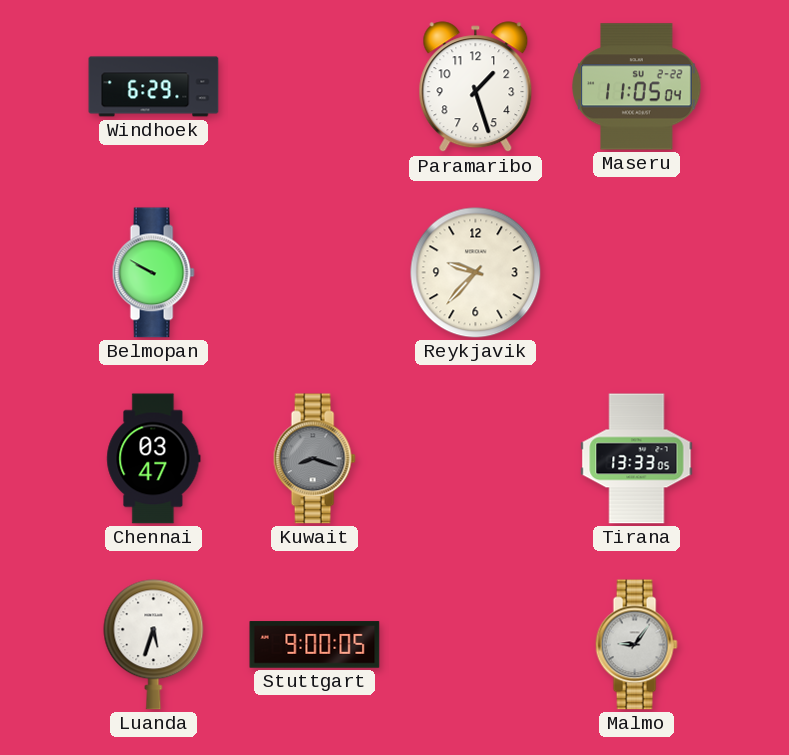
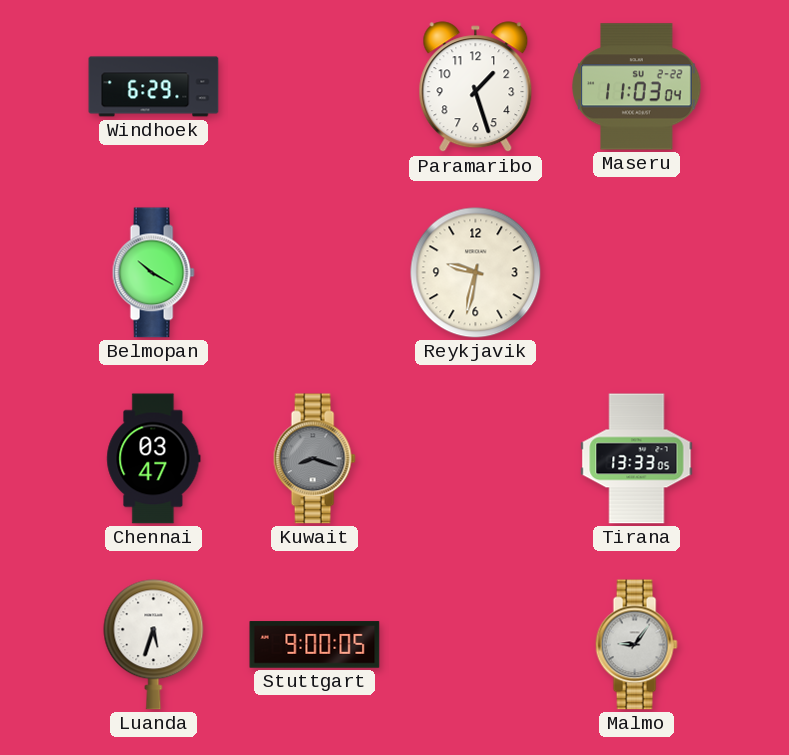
Maseru: 11:05 -> 11:03 (637, 87)
Belmopan: 9:50 -> 10:20 (153, 273)
Reykjavik: 9:37 -> 9:32 (476, 273)
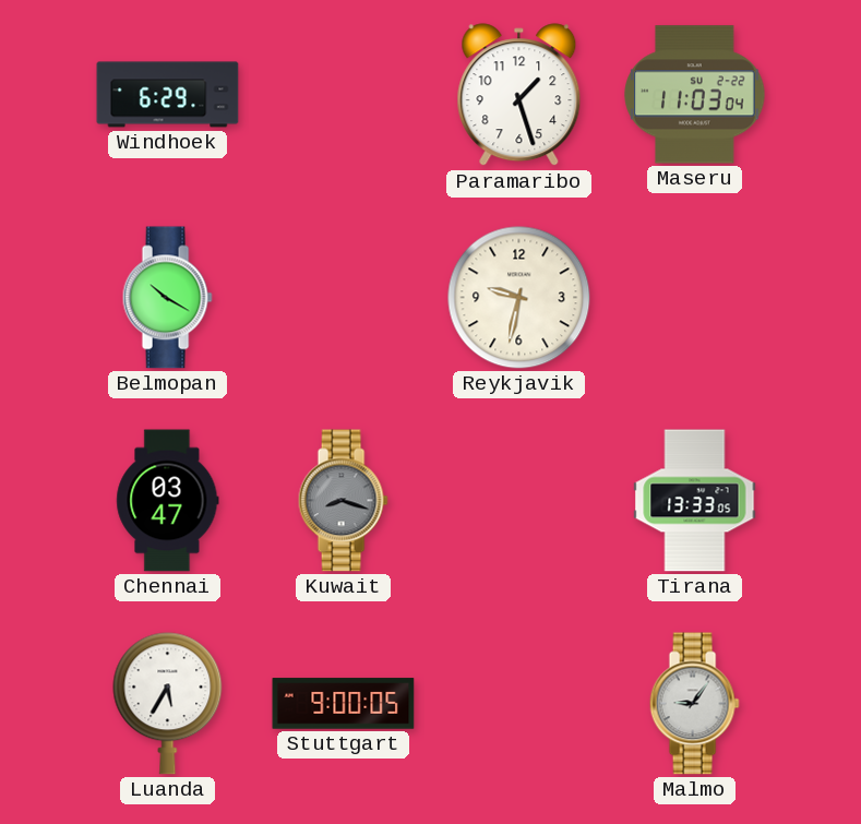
Luanda: 5:33 -> 5:35 (168, 704)
